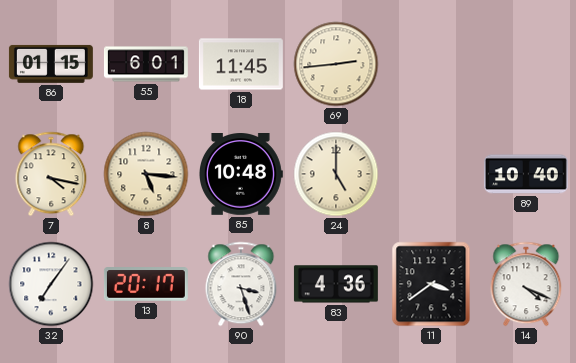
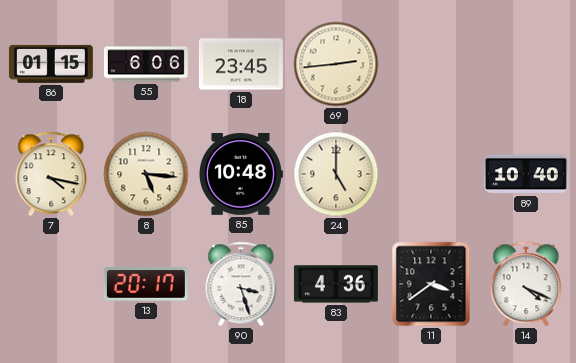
55: 6:01 -> 6:06 (146, 64)
18: 11:45 -> 23:45 (241, 64)
32: 7:06 -> none (51, 284)
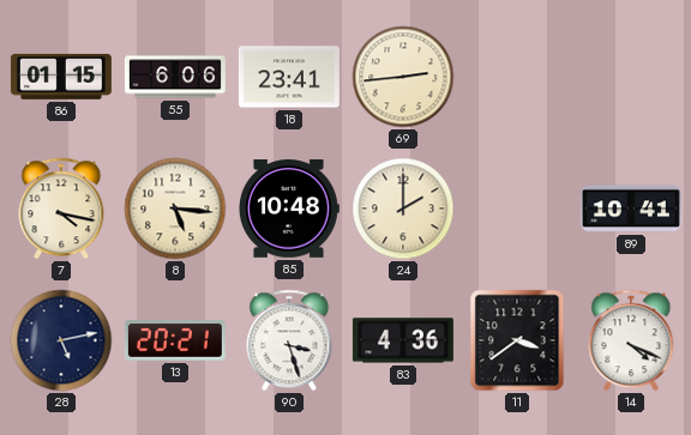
18: 23:45 -> 23:41 (289, 77)
24: 5:00 -> 2:00 (403, 209)
89: 10:40 -> 10:41 (631, 209)
28: none -> 5:13 (61, 340)
13: 20:17 -> 20:21 (175, 340)
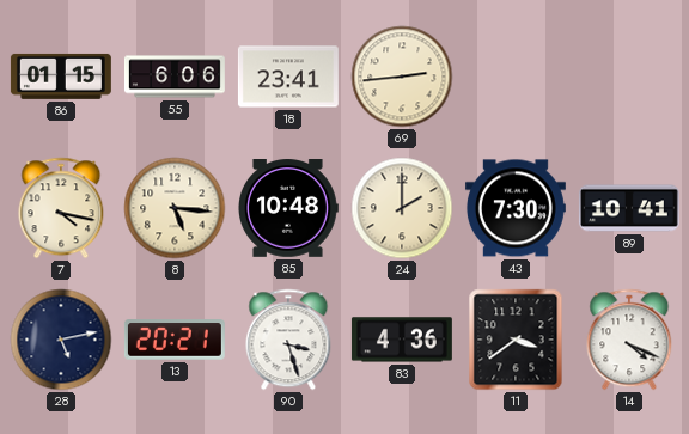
43: none -> 7:30 (516, 208)
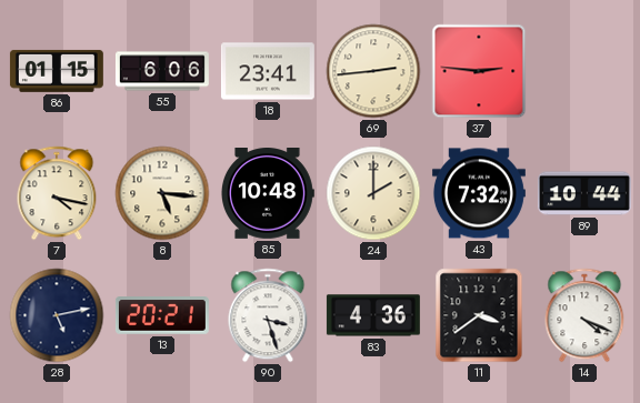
37: none -> 2:46 (479, 71)
43: 7:30 -> 7:32 (479, 193)
89: 10:41 -> 10:44 (584, 193)
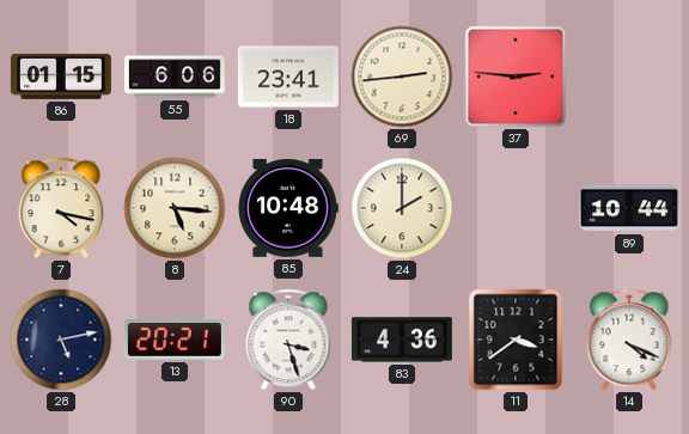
43: 7:32 -> none (479, 193)
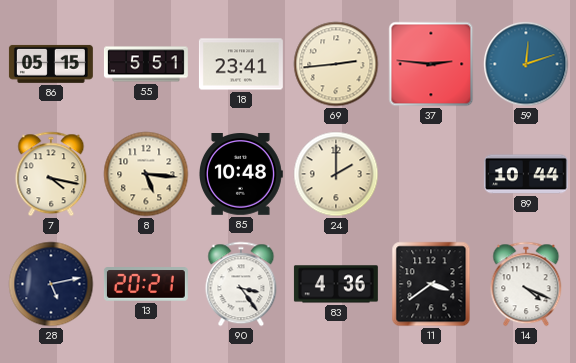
86: 01:15 -> 05:15 (51, 64)
55: 6:06 -> 5:51 (146, 64)
59: none -> 12:12 (526, 64)
90: 3:27 -> 3:24 (241, 284)
